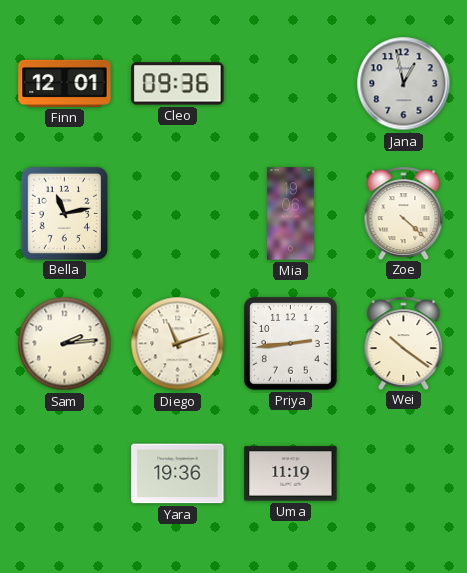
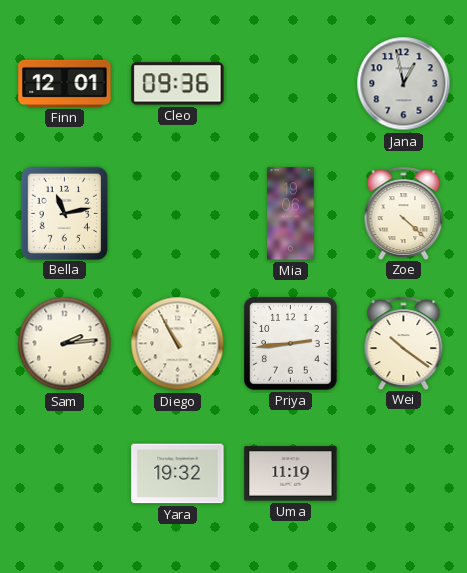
Diego: 11:12 -> 10:55 (178, 344)
Yara: 19:36 -> 19:32 (178, 474)
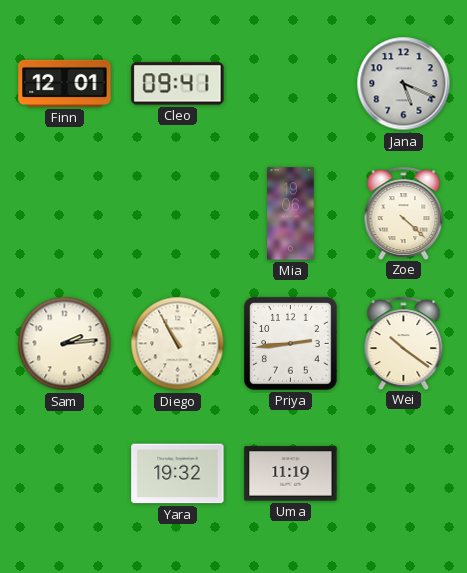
Cleo: 09:36 -> 09:41 (178, 84)
Jana: 12:58 -> 5:19 (404, 84)
Bella: 11:13 -> none (64, 213)
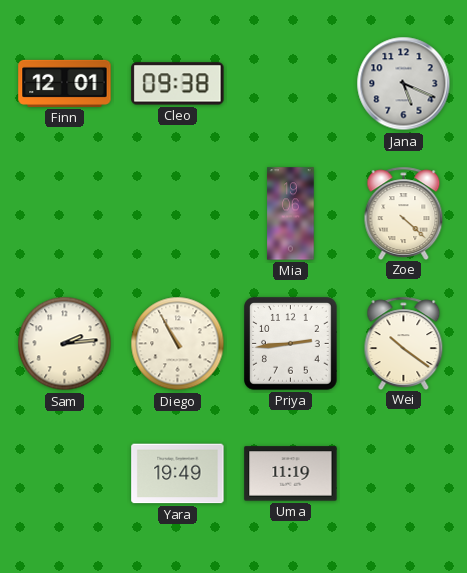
Cleo: 09:41 -> 09:38 (178, 84)
Yara: 19:32 -> 19:49 (178, 474)
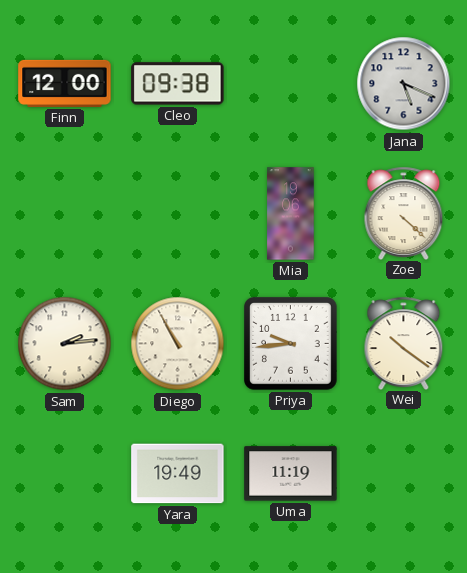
Finn: 12:01 -> 12:00 (65, 83)
Priya: 2:44 -> 9:44 (291, 344)
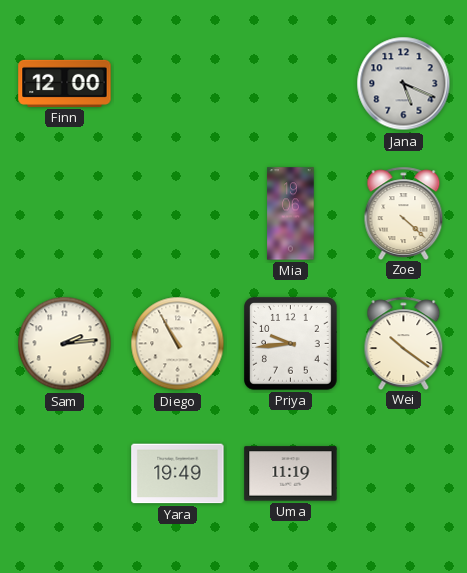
Cleo: 09:38 -> none (178, 84)
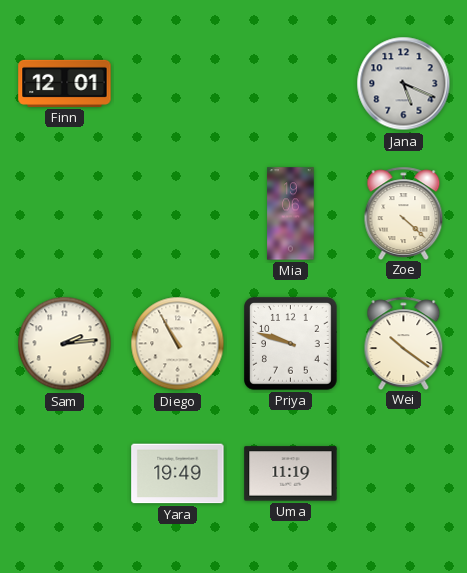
Finn: 12:00 -> 12:01 (65, 83)
Priya: 9:44 -> 9:48 (291, 344)
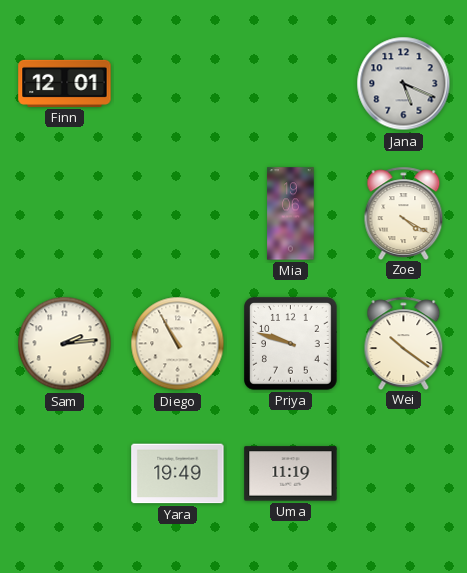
Zoe: 4:22 -> 4:20 (404, 213)
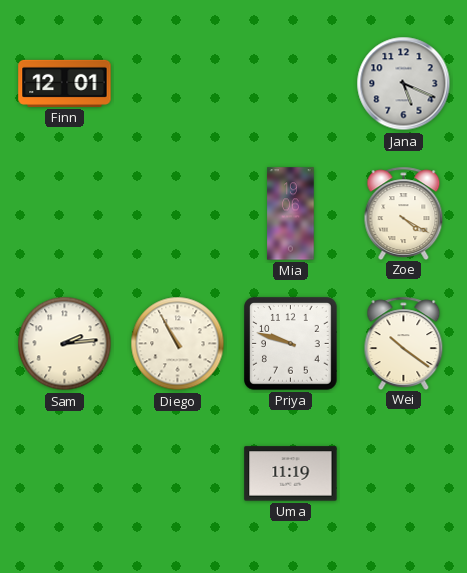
Yara: 19:49 -> none (178, 474)
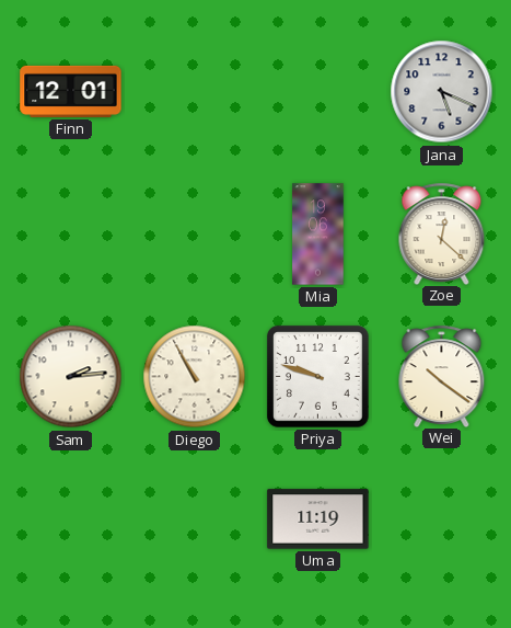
Zoe: 4:20 -> 12:22 (442, 233)
